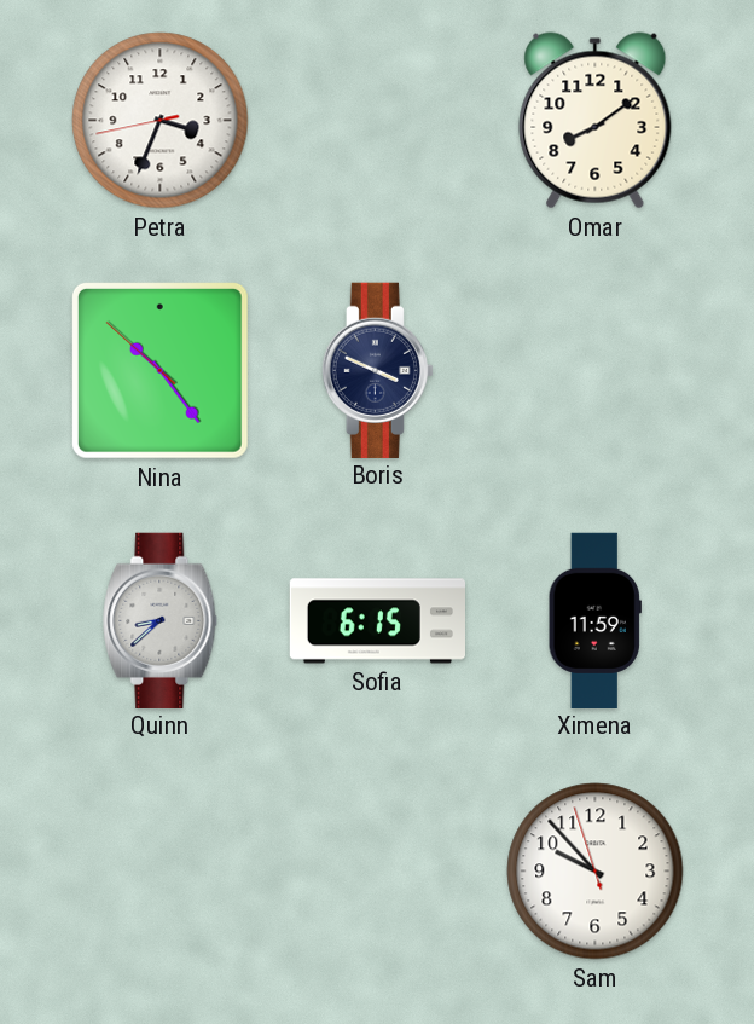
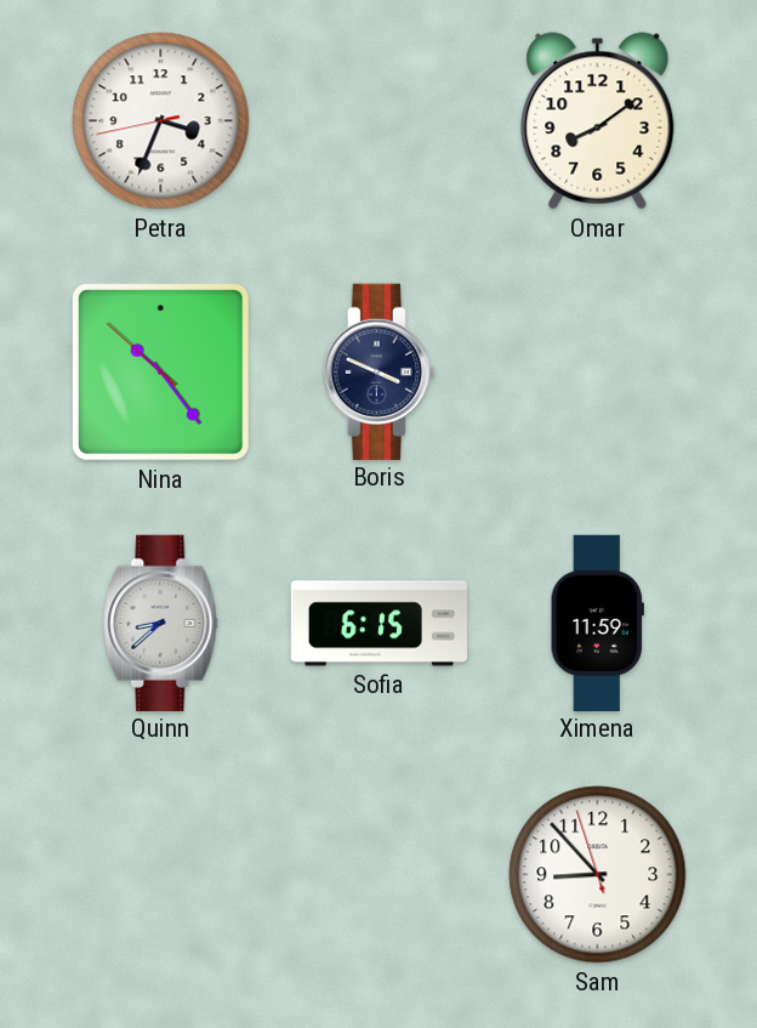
Sam: 9:52 -> 8:52 (598, 875)
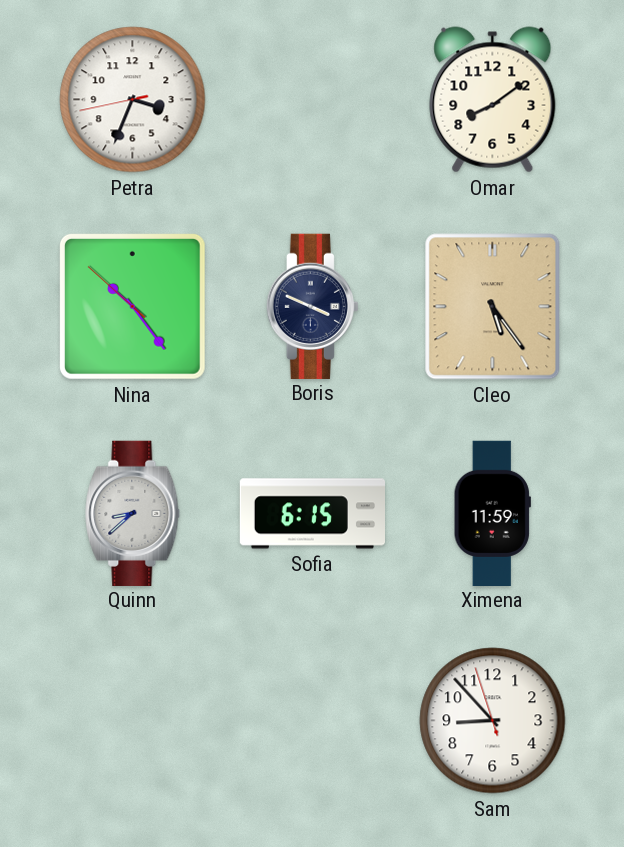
Cleo: none -> 5:24 (493, 307)
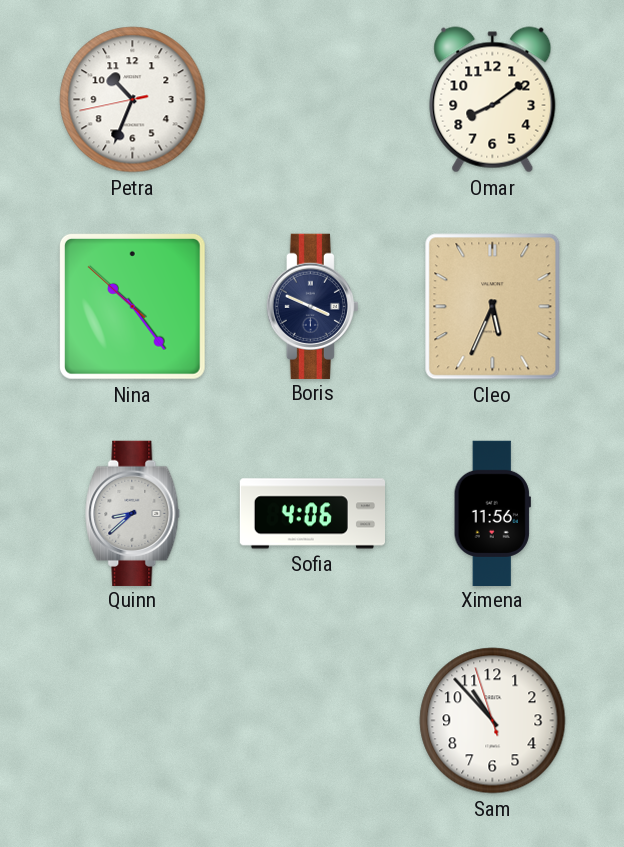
Petra: 3:33 -> 10:33 (133, 100)
Cleo: 5:24 -> 5:34 (493, 307)
Sofia: 6:15 -> 4:06 (312, 514)
Ximena: 11:59 -> 11:56 (492, 513)
Sam: 8:52 -> 10:52 (493, 721)
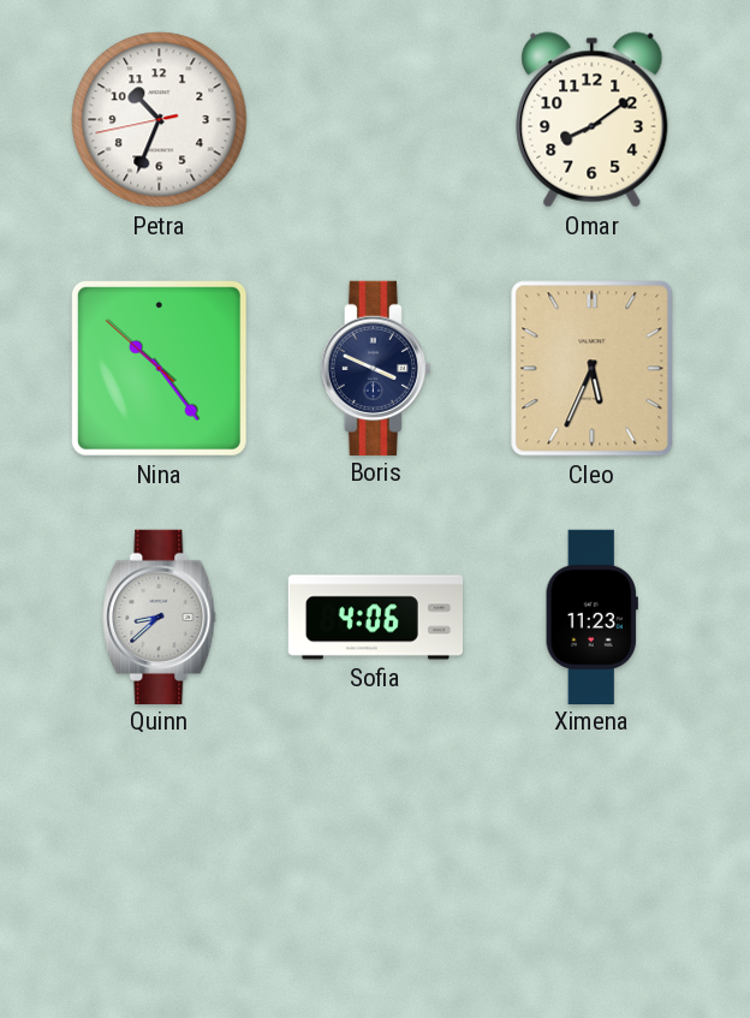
Ximena: 11:56 -> 11:23 (591, 617)
Sam: 10:52 -> none (493, 721)
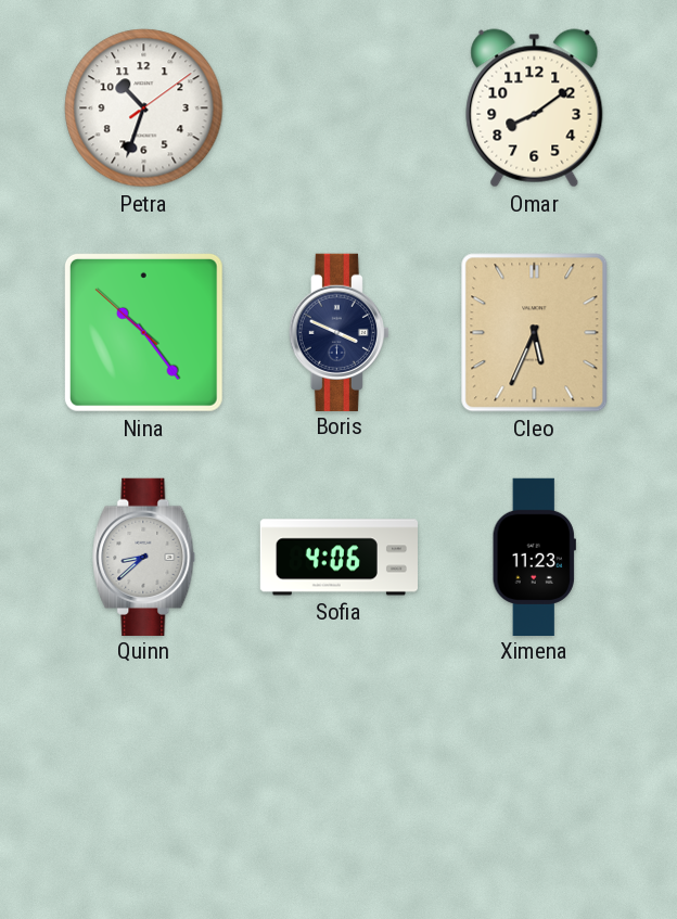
Petra: 10:33:43 -> 10:33:09 (144, 109)
